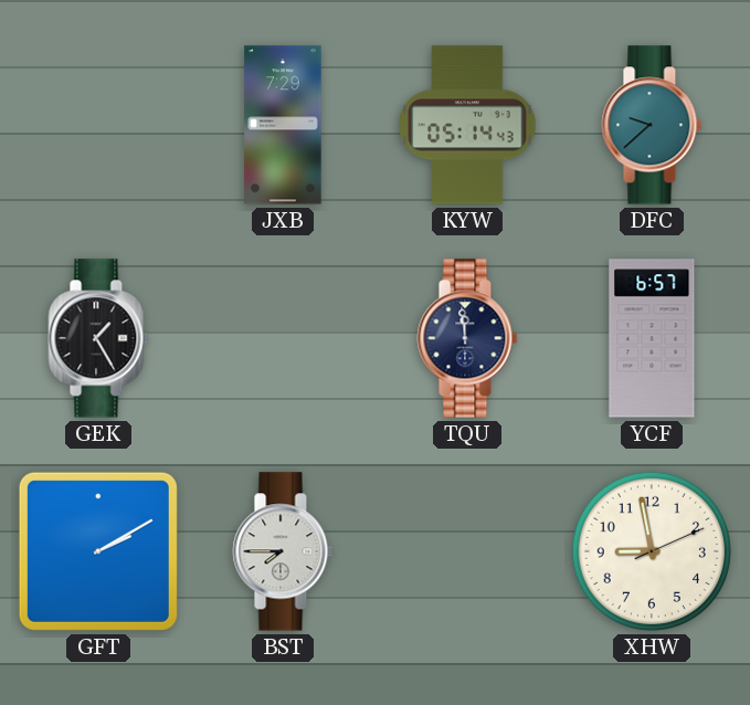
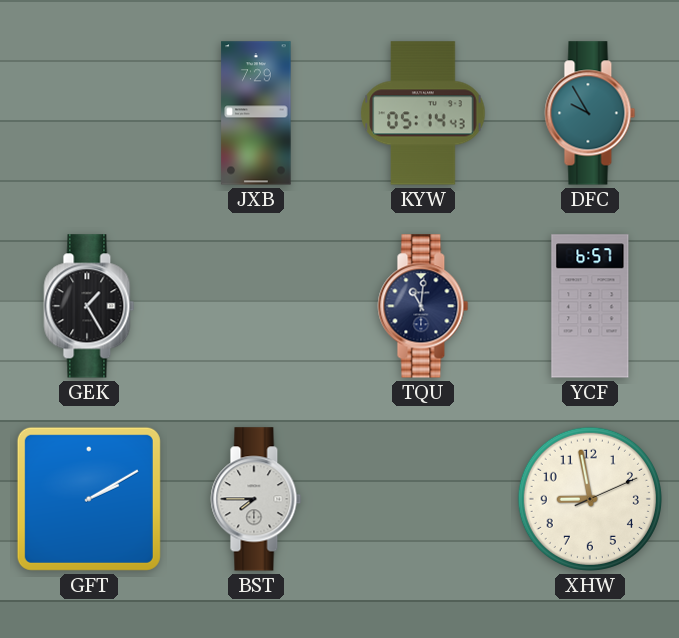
DFC: 9:38 -> 9:55 (590, 113)
TQU: 11:59 -> 11:01 (423, 306)
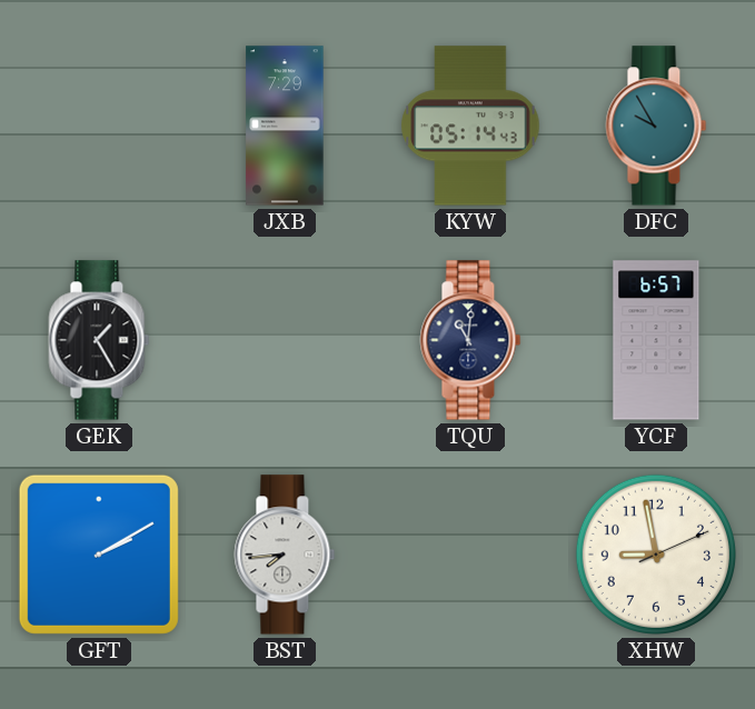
BST: 7:45 -> 7:44 (285, 555)
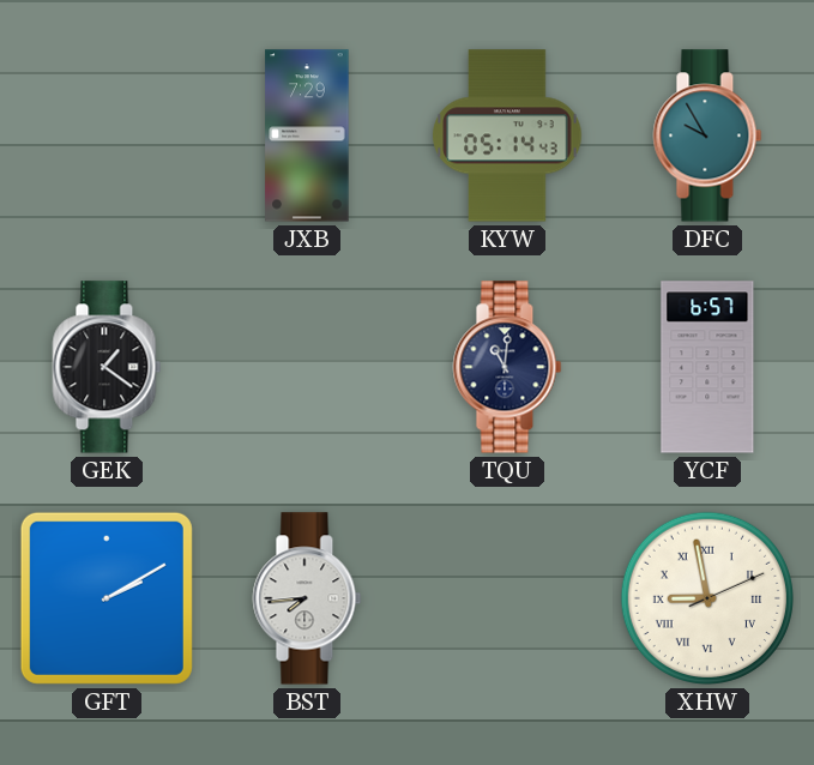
GEK: 1:25 -> 1:21 (107, 367)
XHW numerals: Arabic -> Roman (707, 598)
